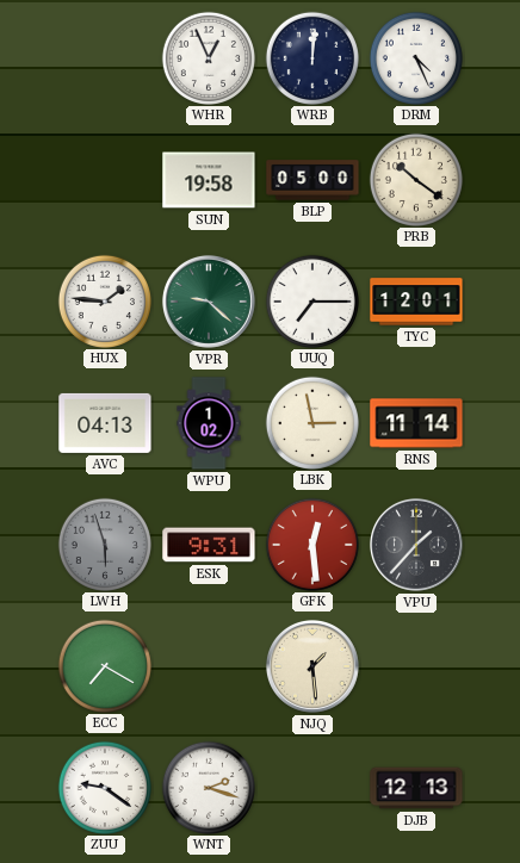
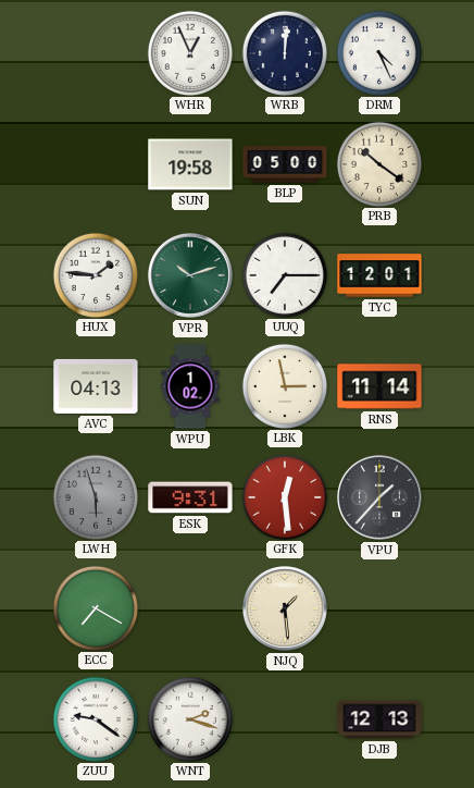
VPR: 9:22 -> 10:12 (190, 275)
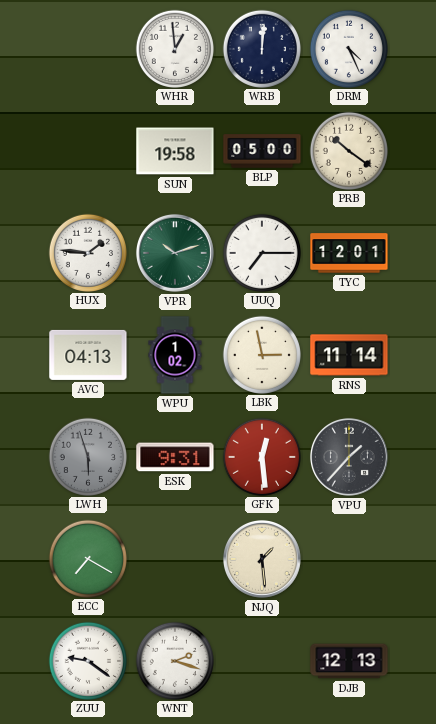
WHR: 12:56 -> 12:59 (174, 48)
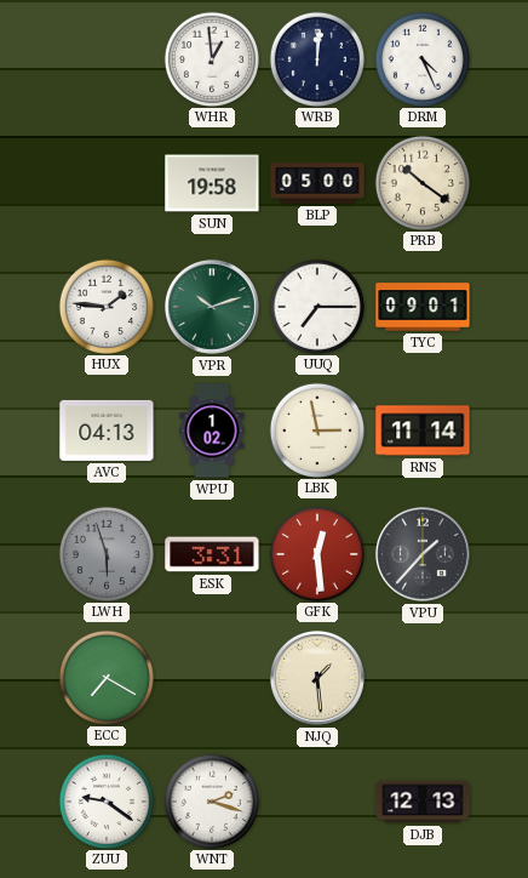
TYC: 12:01 -> 09:01 (423, 307)
ESK: 9:31 -> 3:31 (212, 554)
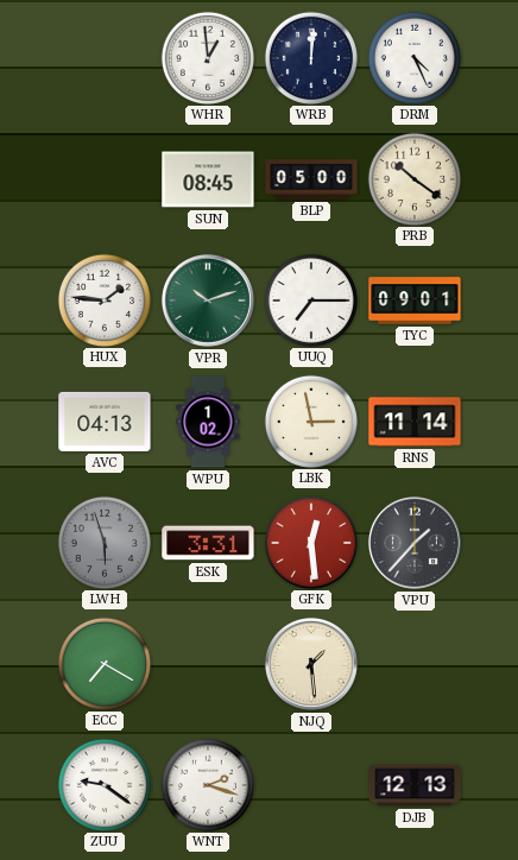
SUN: 19:58 -> 08:45 (208, 179)
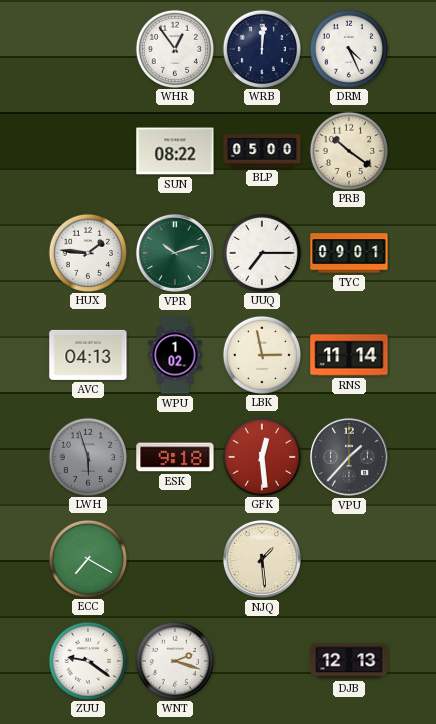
WHR: 12:59 -> 12:54 (174, 48)
SUN: 08:45 -> 08:22 (175, 151)
ESK: 3:31 -> 9:18 (175, 457)
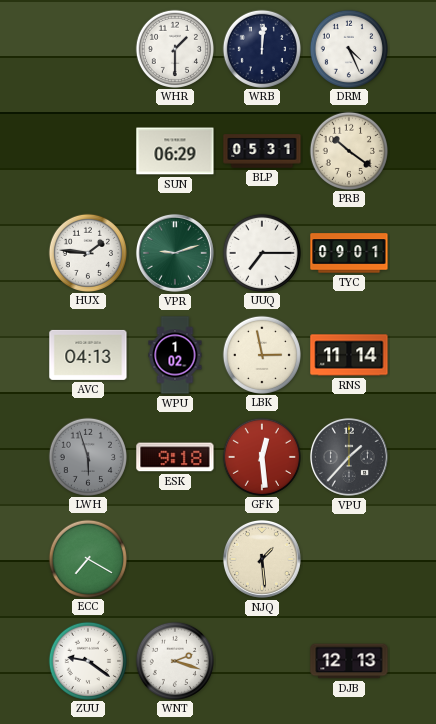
WHR: 12:54 -> 1:30 (174, 48)
SUN: 08:22 -> 06:29 (175, 151)
BLP: 05:00 -> 05:31 (262, 151)
VPR: 10:12 -> 9:12 (175, 253)
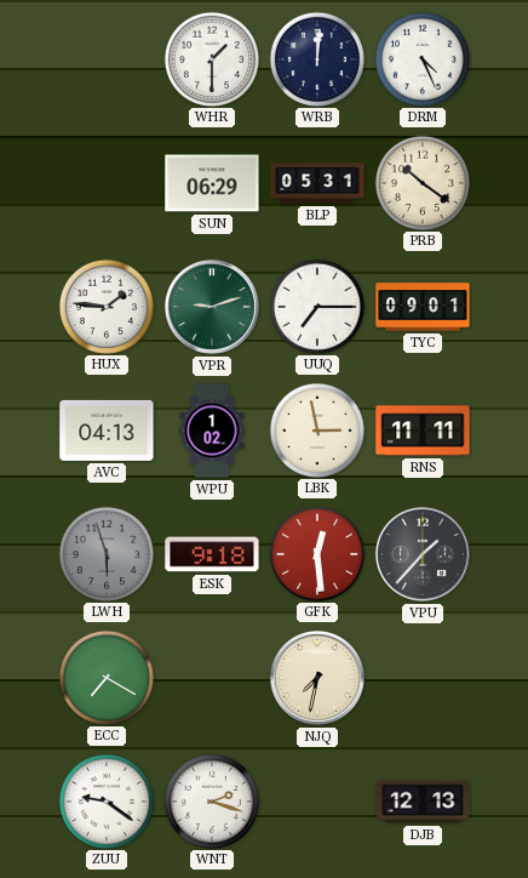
RNS: 11:14 -> 11:11 (423, 431)
NJQ: 1:29 -> 7:32 (317, 678)
